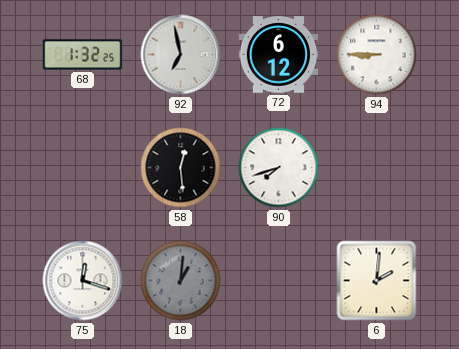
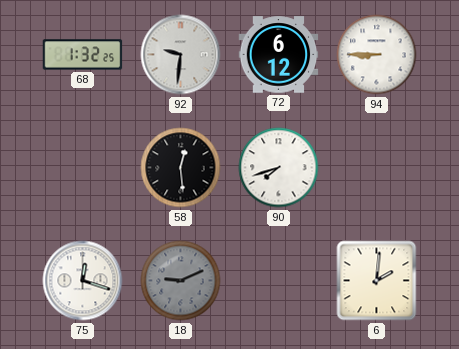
92: 6:58 -> 9:31 (181, 55)
18: 1:01 -> 9:11 (181, 281)
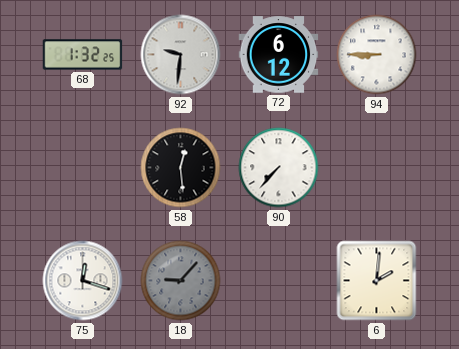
90: 7:42 -> 7:37 (279, 168)
18: 9:11 -> 9:07 (181, 281)
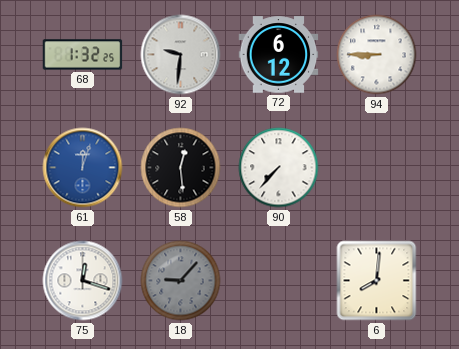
61: none -> 12:03 (83, 168)
6: 2:01 -> 8:01 (377, 281)
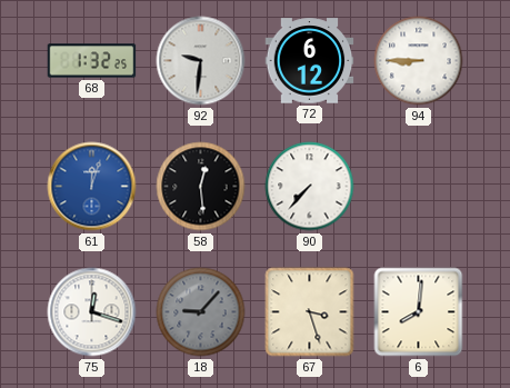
67: none -> 3:27 (310, 312)
